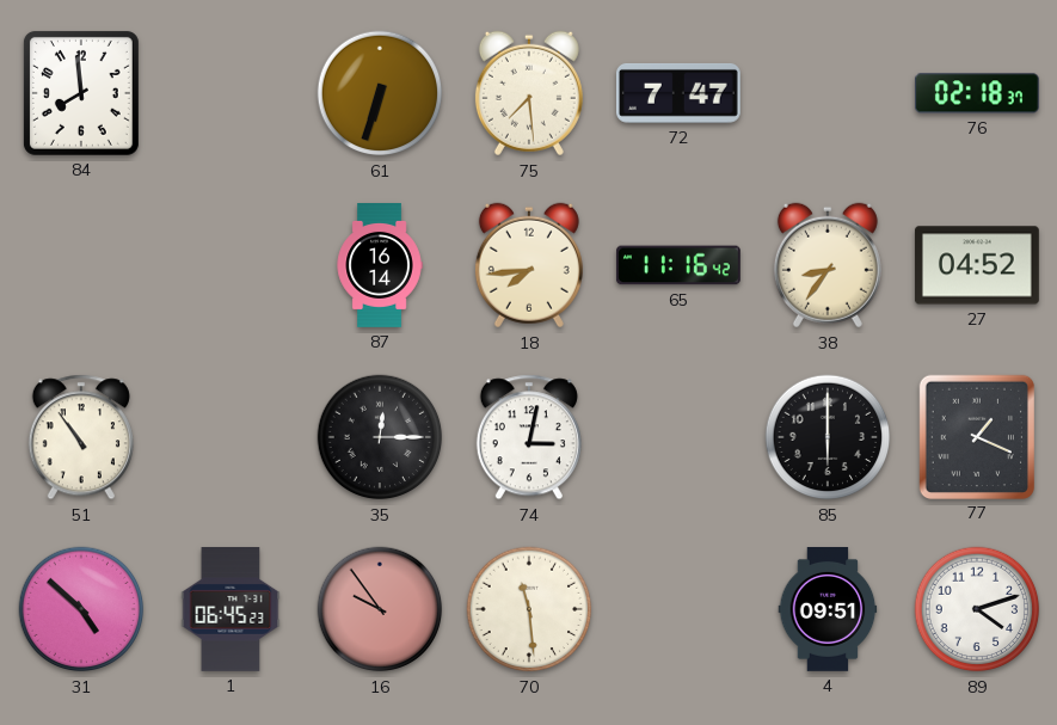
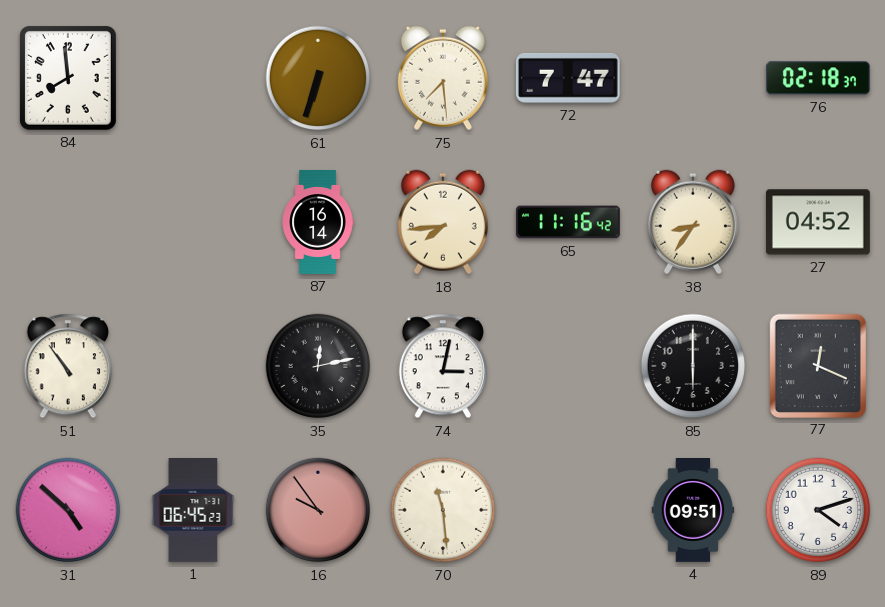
35: 12:15 -> 12:13 (318, 366)
77: 1:19 -> 12:19 (817, 365)
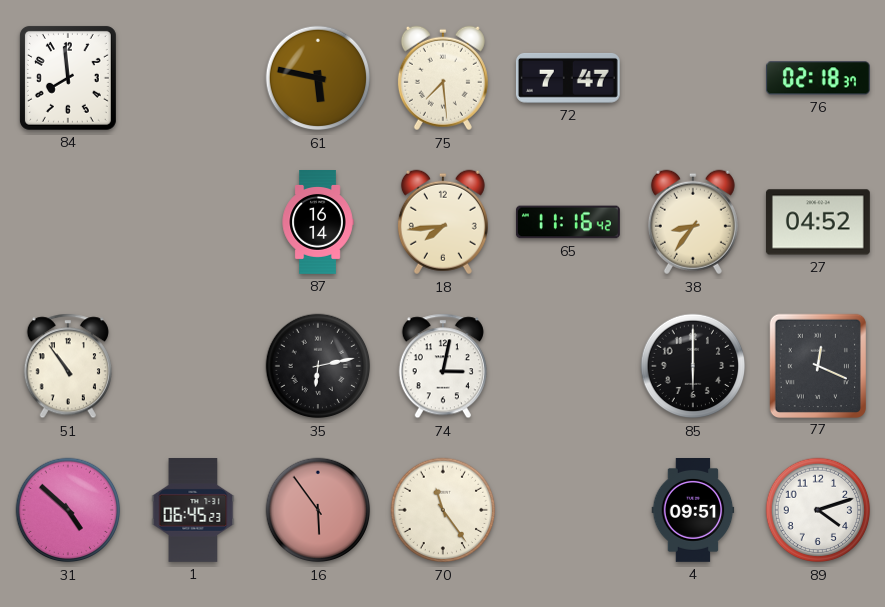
61: 6:33 -> 5:47 (318, 78)
35: 12:13 -> 6:13 (318, 366)
16: 9:54 -> 5:54 (318, 510)
70: 11:29 -> 11:24 (443, 510)
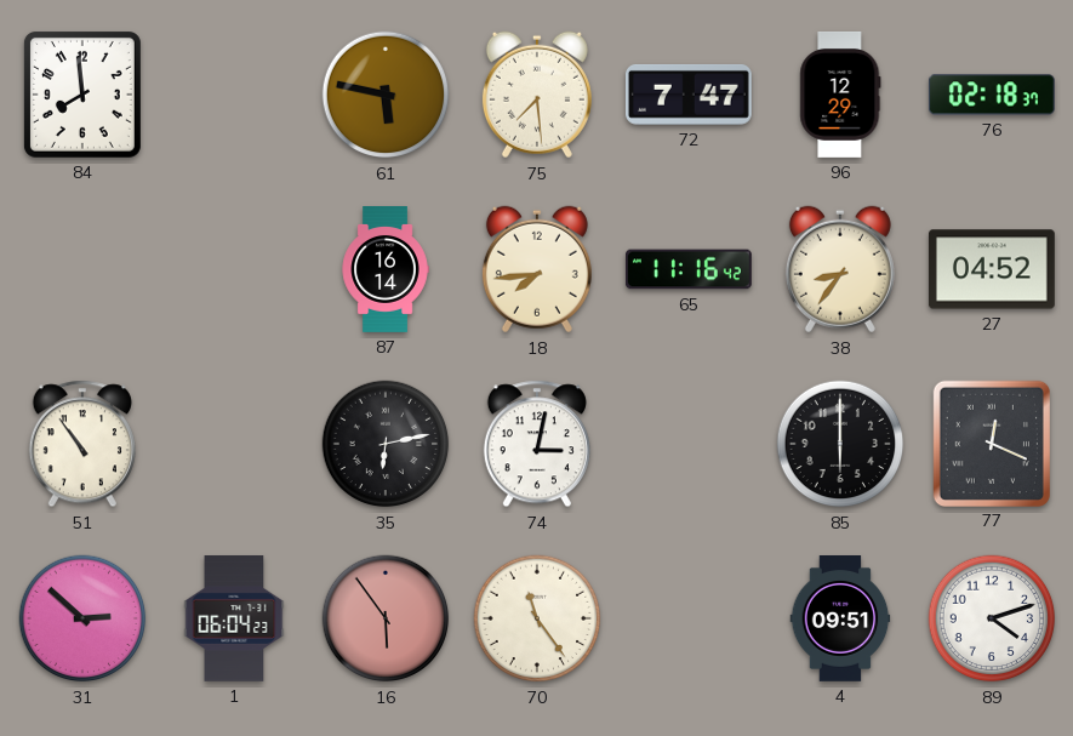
96: none -> 12:29 (840, 95)
31: 4:52 -> 2:52 (82, 618)
1: 06:45 -> 06:04 (234, 620)
